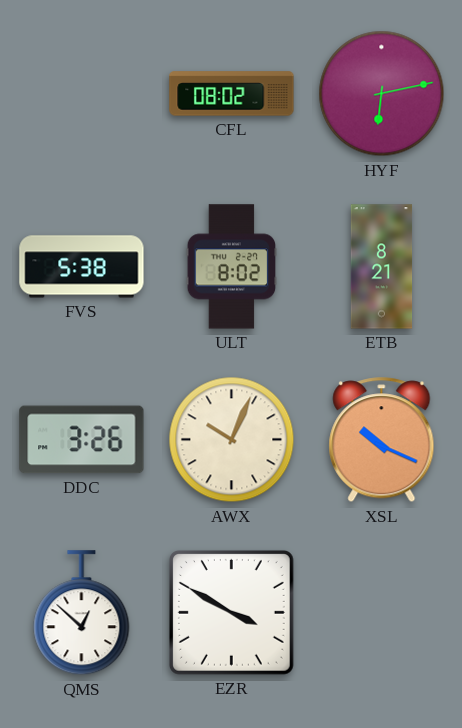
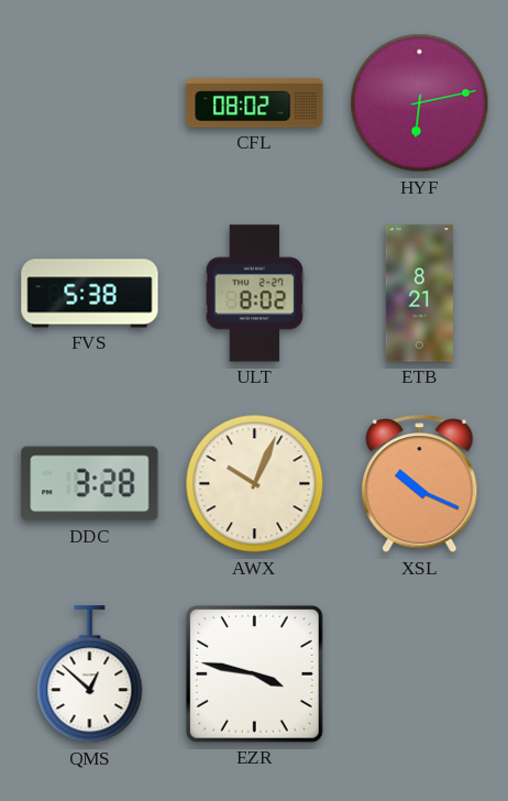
DDC: 3:26 -> 3:28 (90, 484)
EZR: 3:50 -> 3:47 (254, 673)
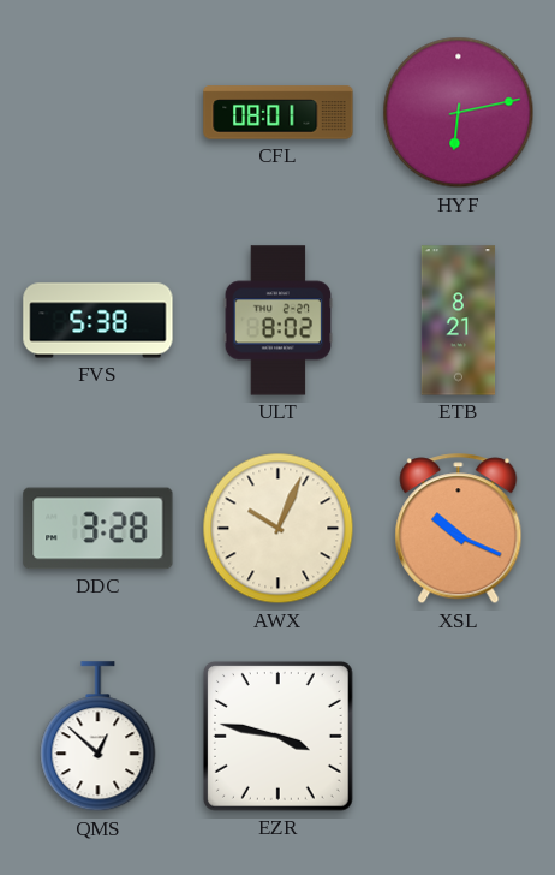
CFL: 08:02 -> 08:01 (279, 113)
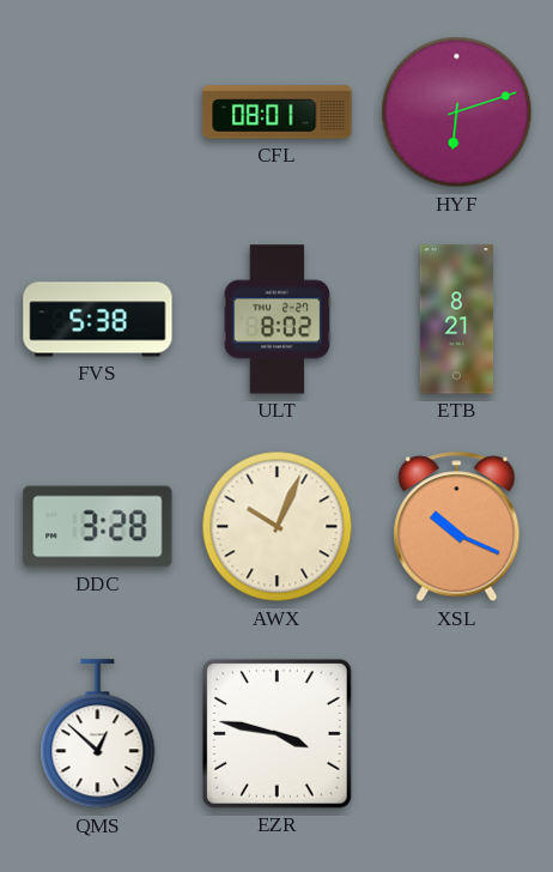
HYF: 6:13 -> 6:12 (457, 113)
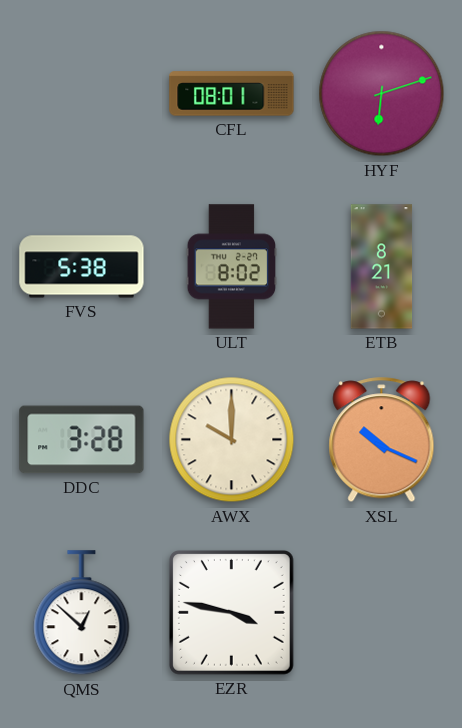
AWX: 10:04 -> 10:00 (232, 440)
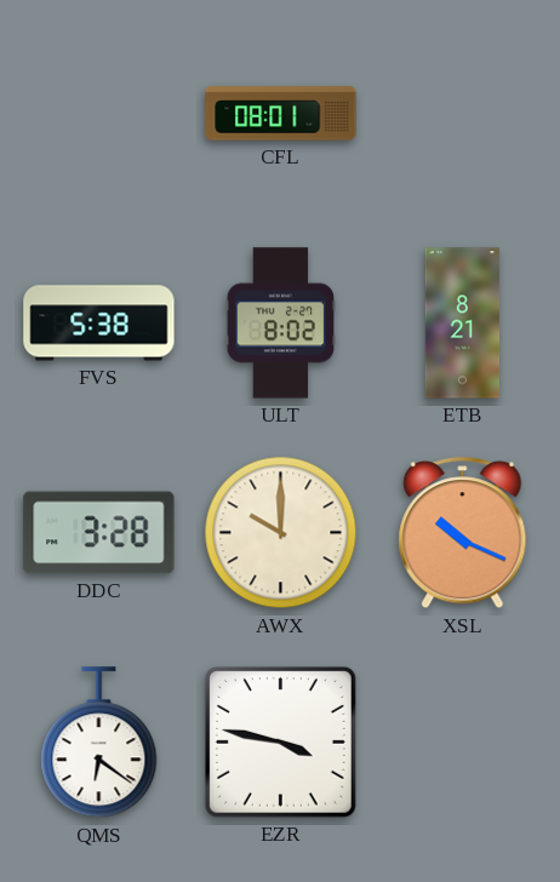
HYF: 6:12 -> none (382, 94)
QMS: 12:52 -> 6:21 (99, 743)
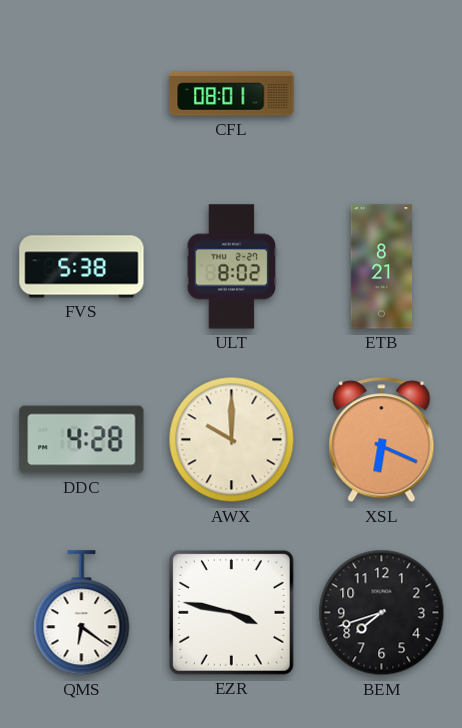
DDC: 3:28 -> 4:28 (82, 440)
XSL: 10:19 -> 6:19 (382, 440)
BEM: none -> 7:42 (382, 613)
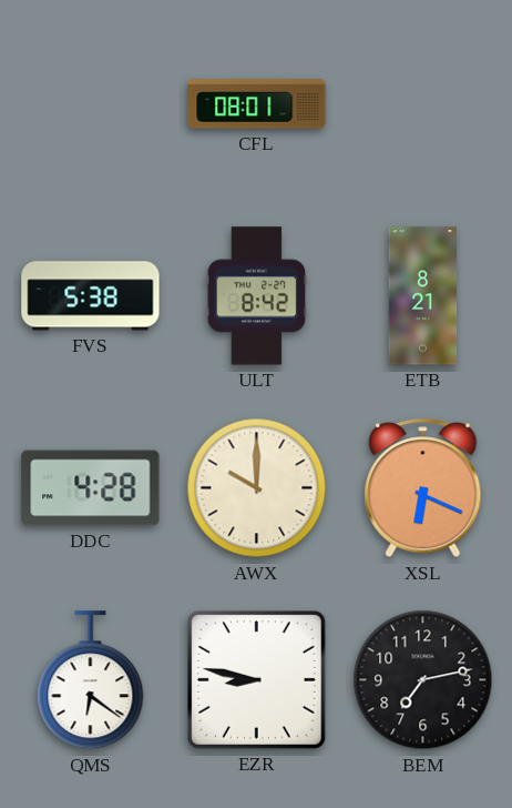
ULT: 8:02 -> 8:42 (257, 296)
EZR: 3:47 -> 8:47 (256, 679)
BEM: 7:42 -> 7:13 (423, 680)
